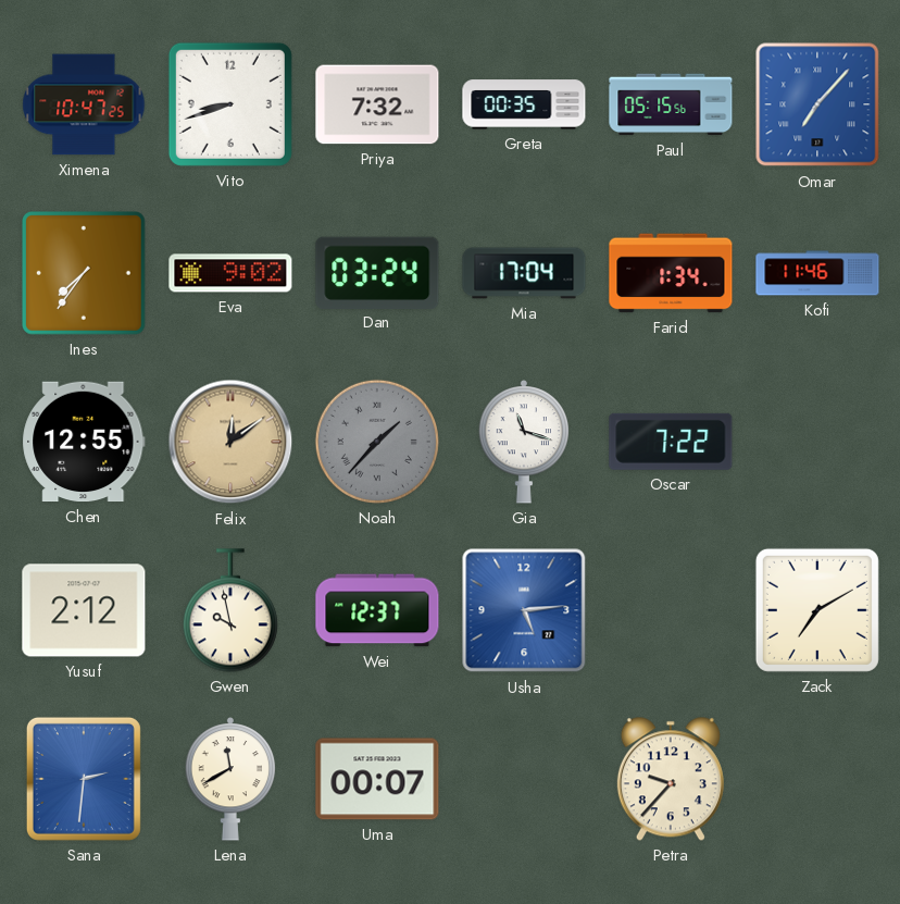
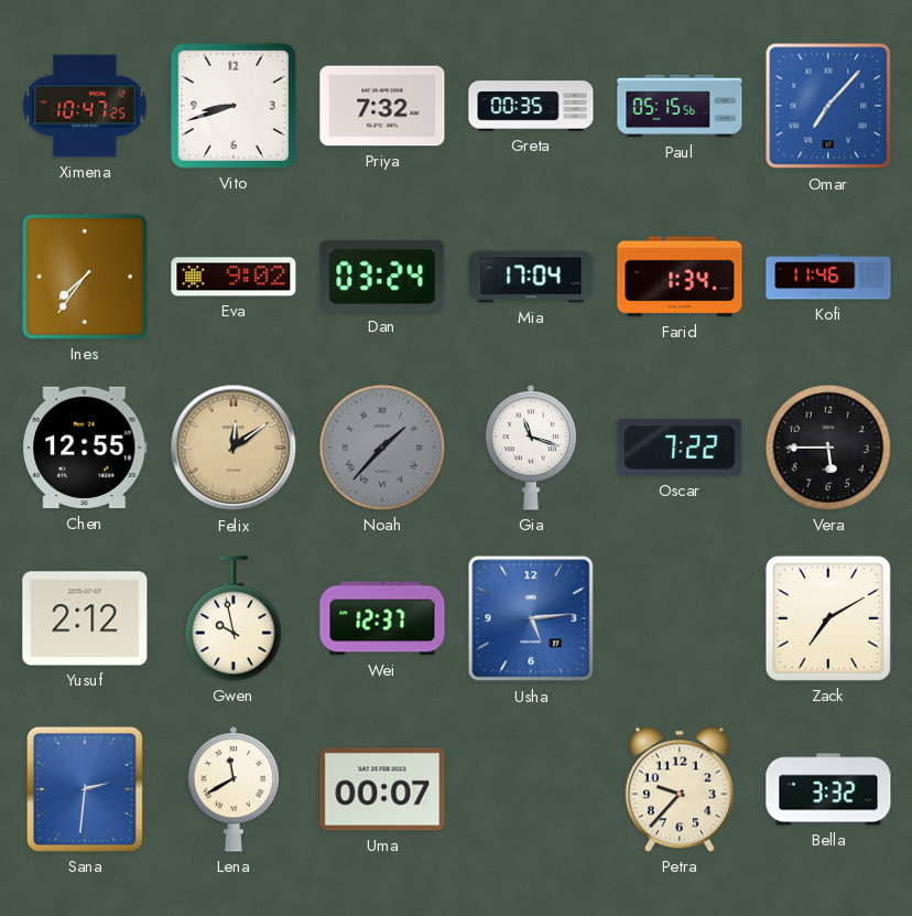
Vera: none -> 5:45 (828, 448)
Bella: none -> 3:32 (828, 789)
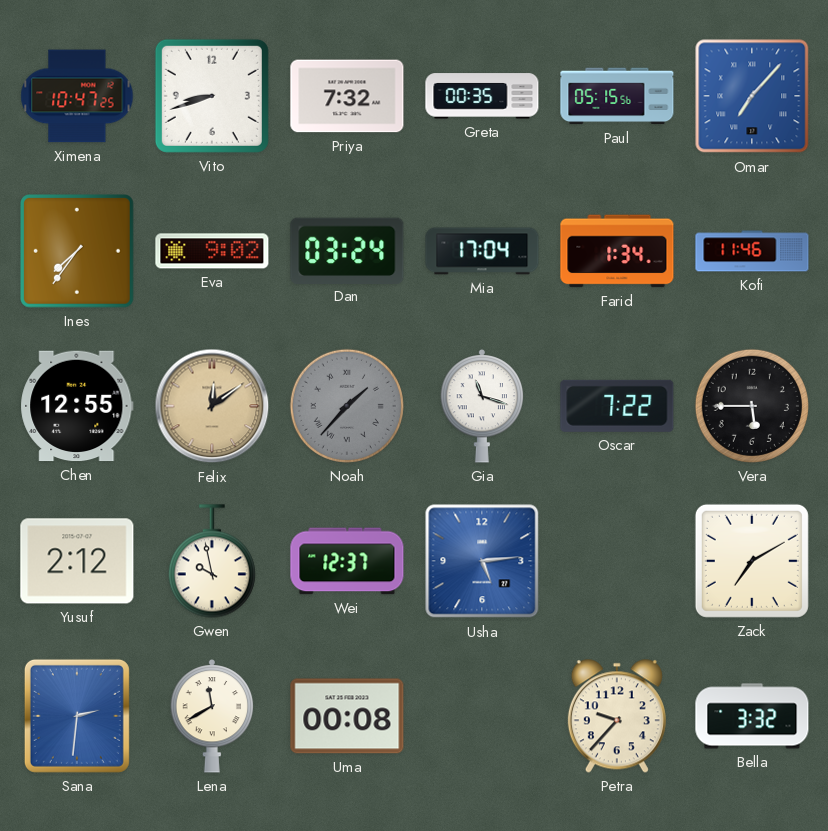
Uma: 00:07 -> 00:08 (347, 716)
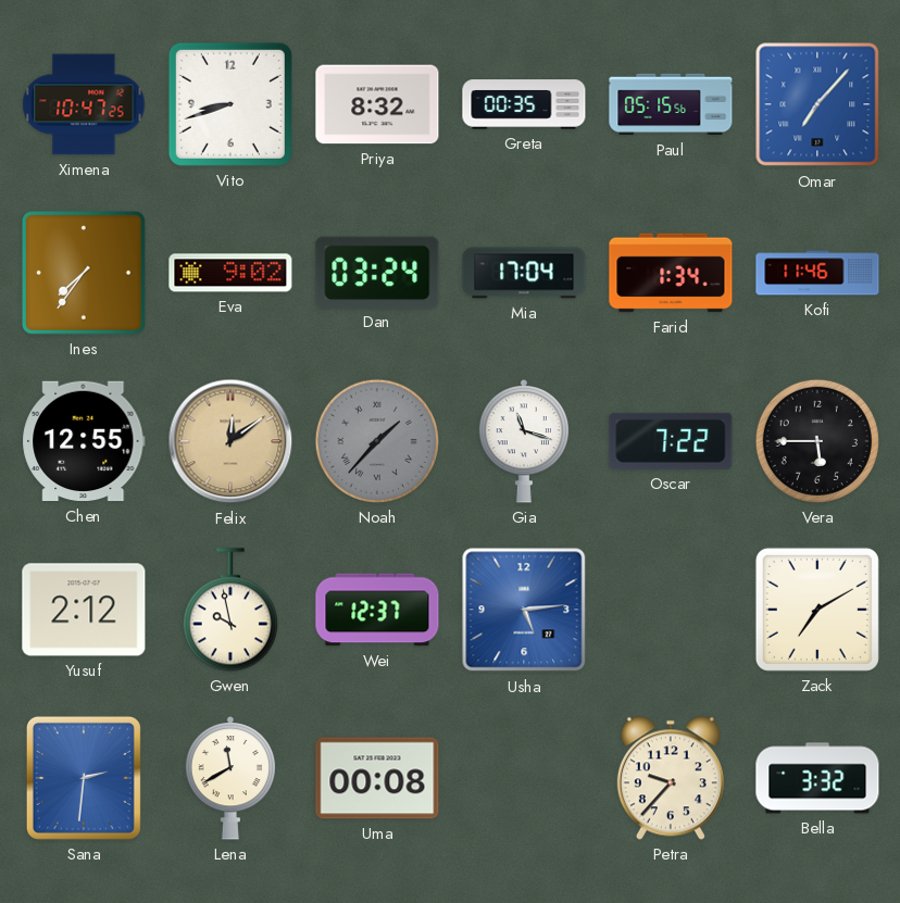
Priya: 7:32 -> 8:32 (377, 104)
